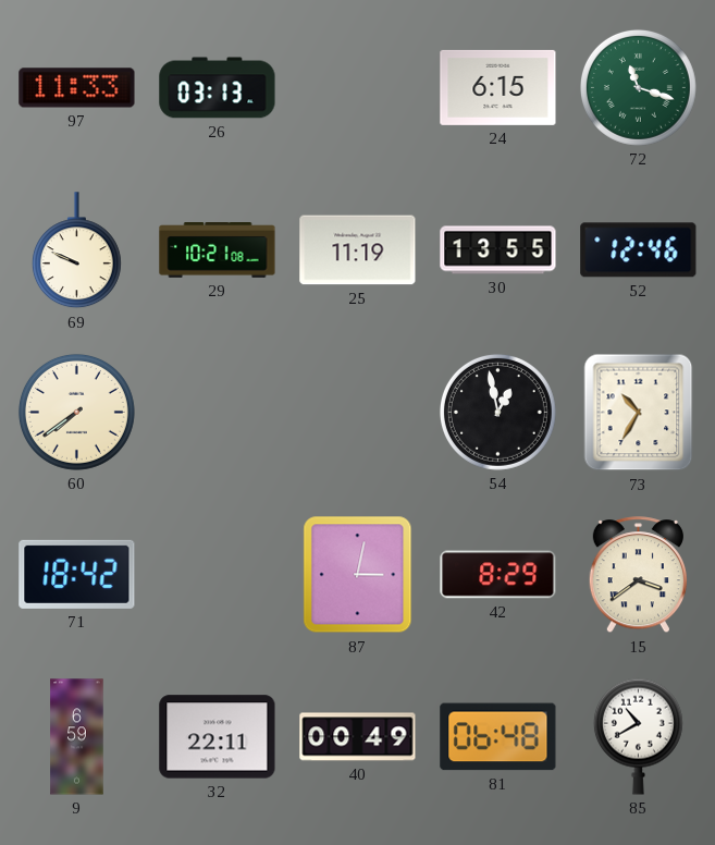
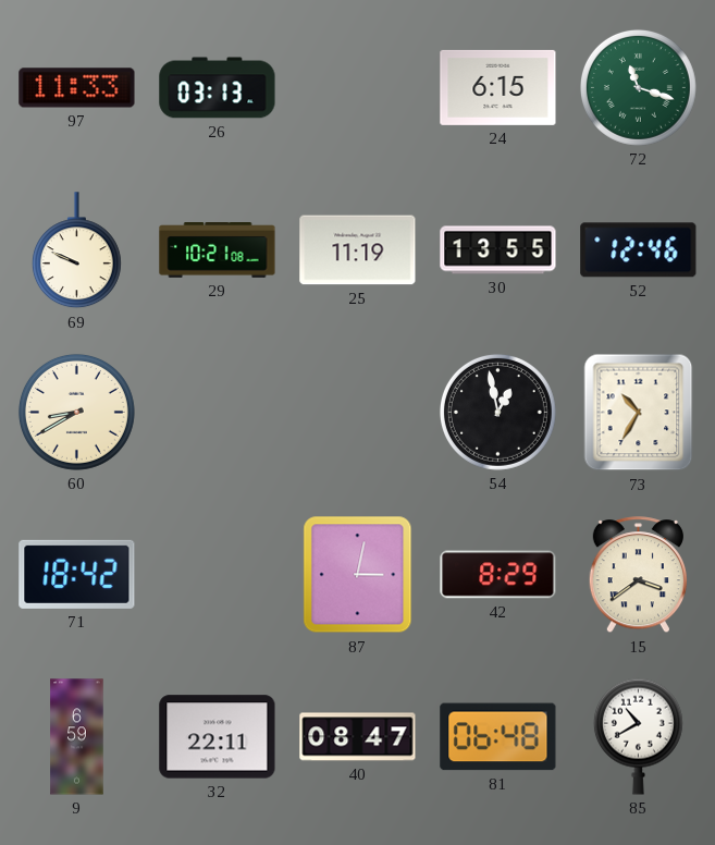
60: 7:39 -> 8:40 (76, 412)
40: 00:49 -> 08:47 (358, 737)
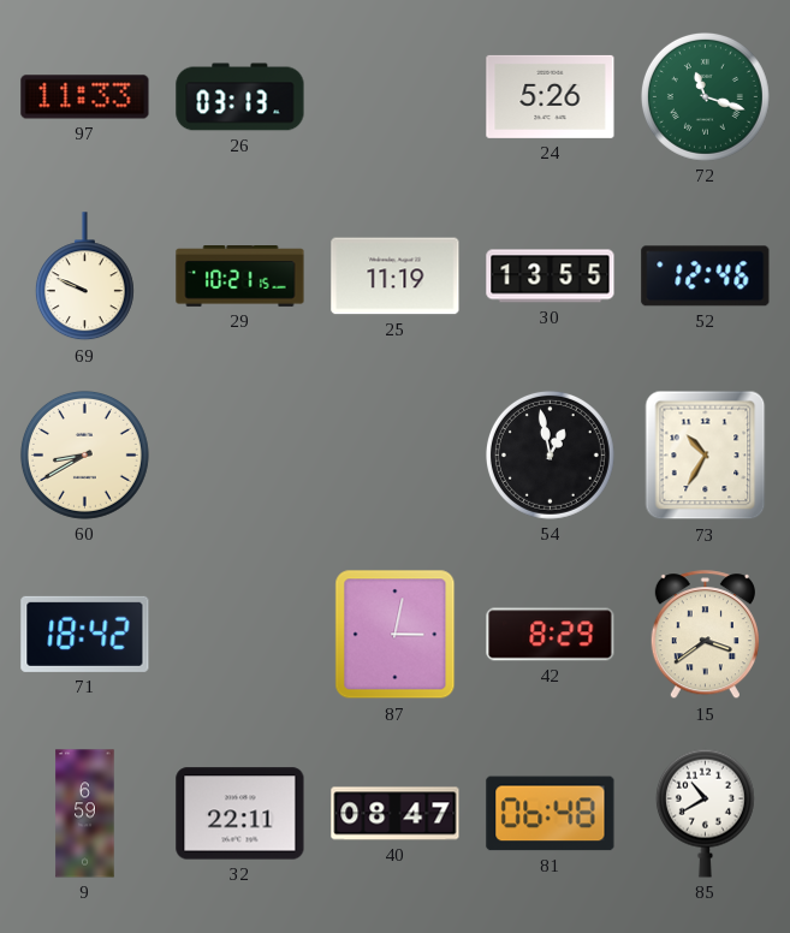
24: 6:15 -> 5:26 (551, 96)
29: 10:21:08 -> 10:21:15 (240, 277)
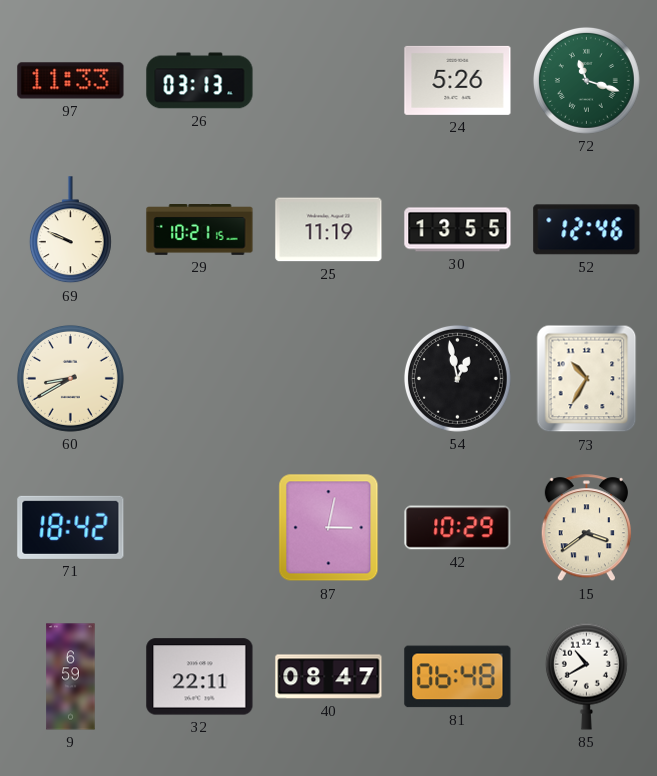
42: 8:29 -> 10:29 (458, 528)
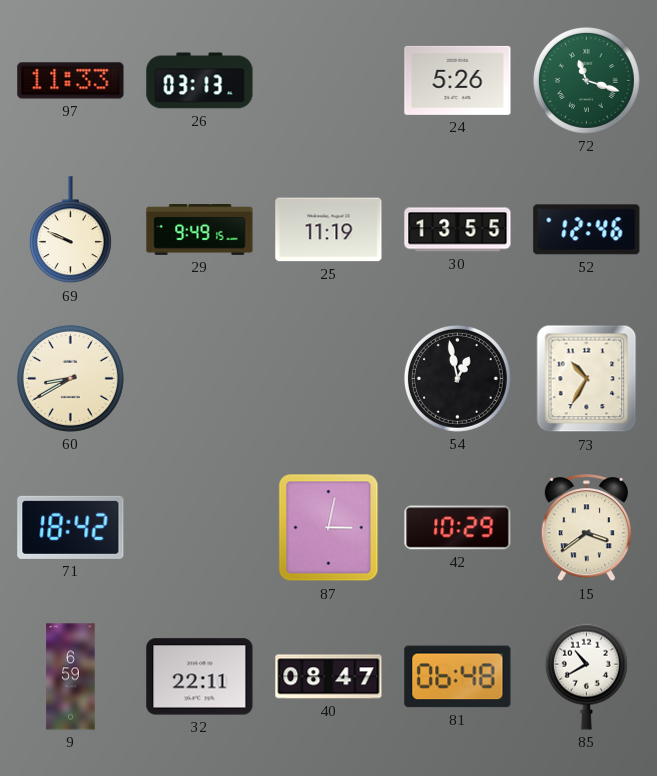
29: 10:21 -> 9:49 (200, 230)
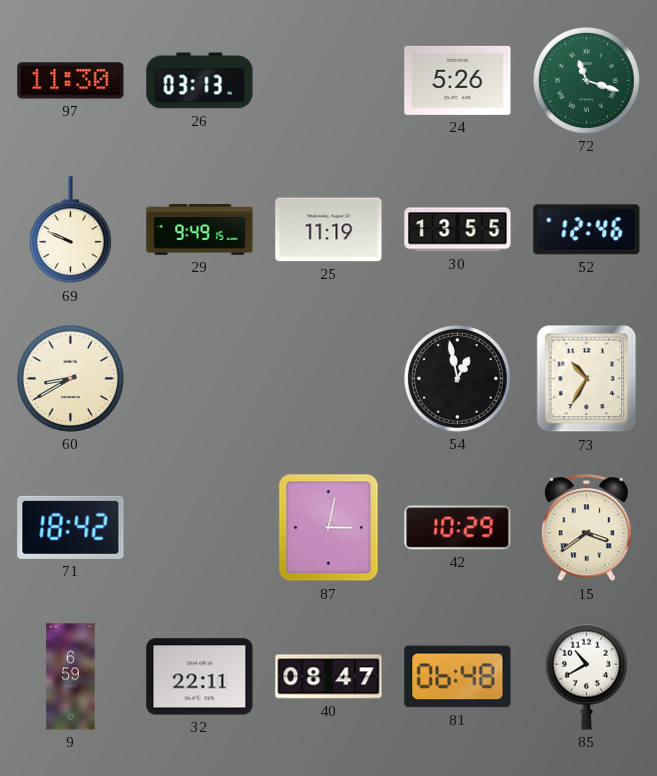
97: 11:33 -> 11:30 (71, 81)
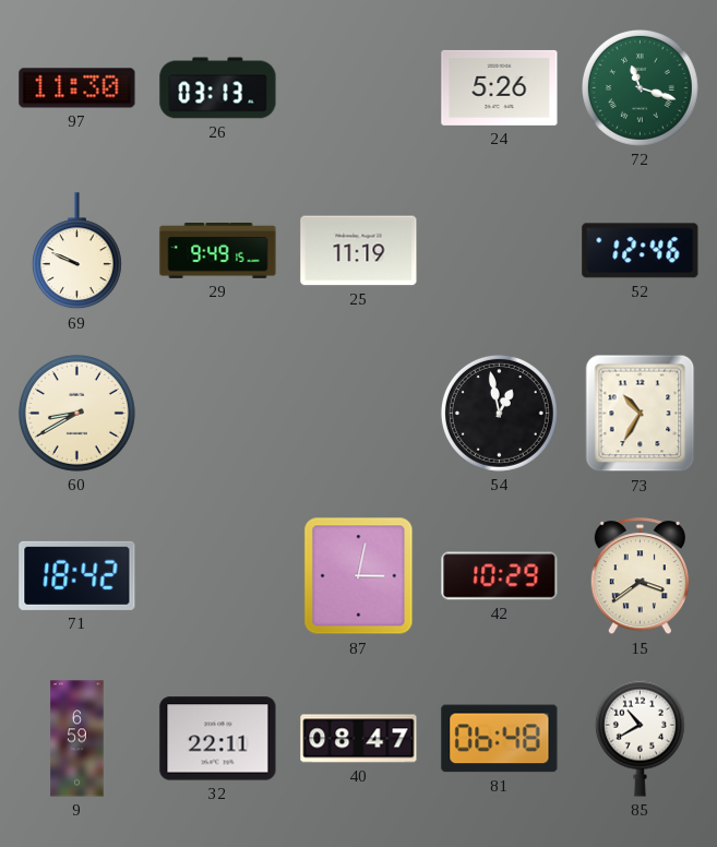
30: 13:55 -> none (458, 230)
